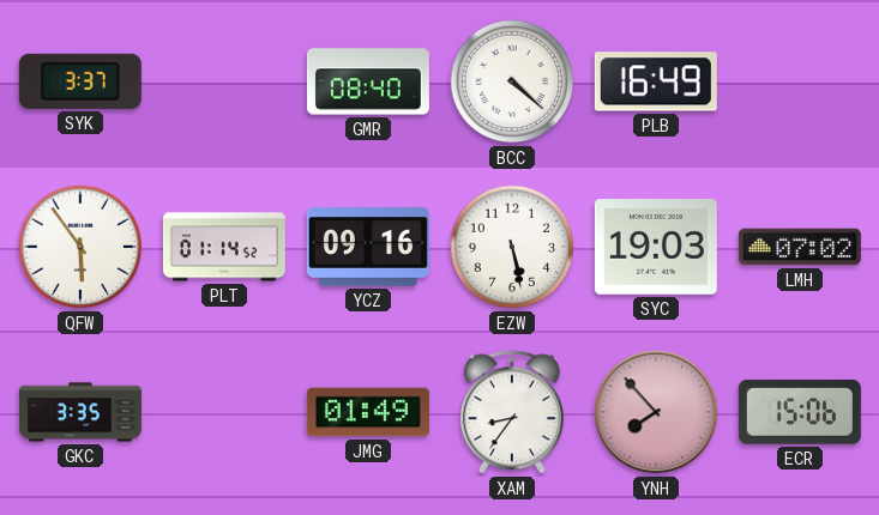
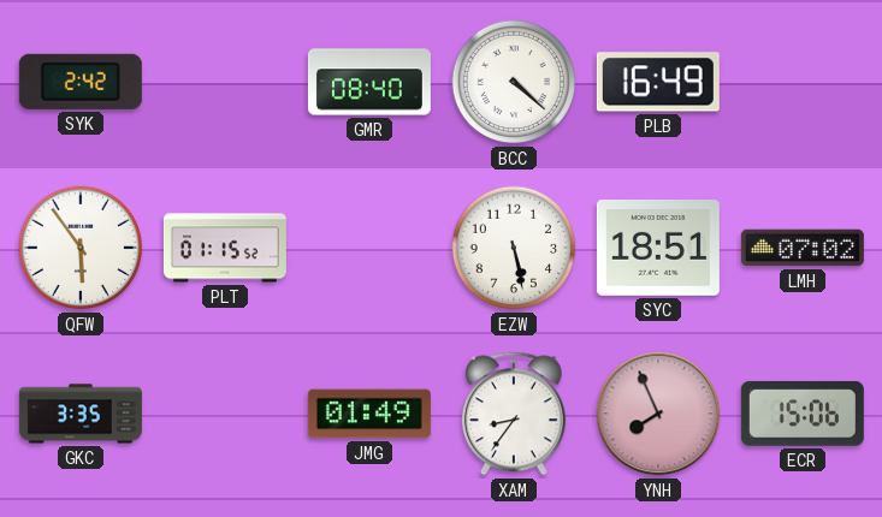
SYK: 3:37 -> 2:42 (81, 82)
PLT: 01:14 -> 01:15 (225, 248)
YCZ: 09:16 -> none (368, 247)
SYC: 19:03 -> 18:51 (658, 249)
YNH: 7:53 -> 7:56 (658, 414)
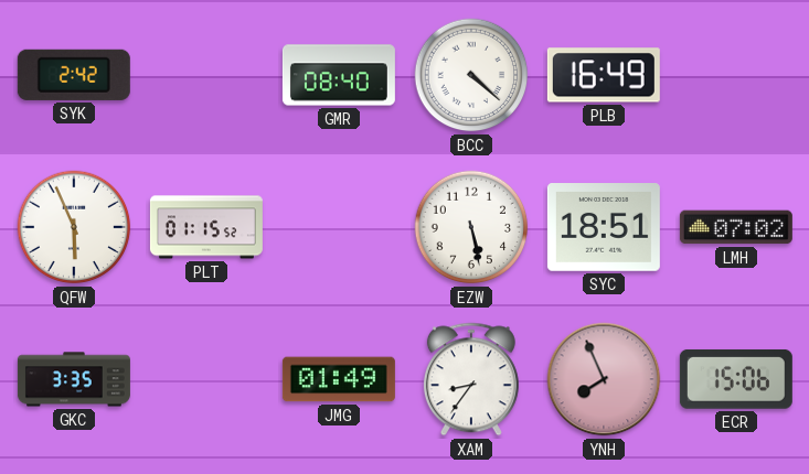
QFW: 5:54 -> 5:56 (74, 227)
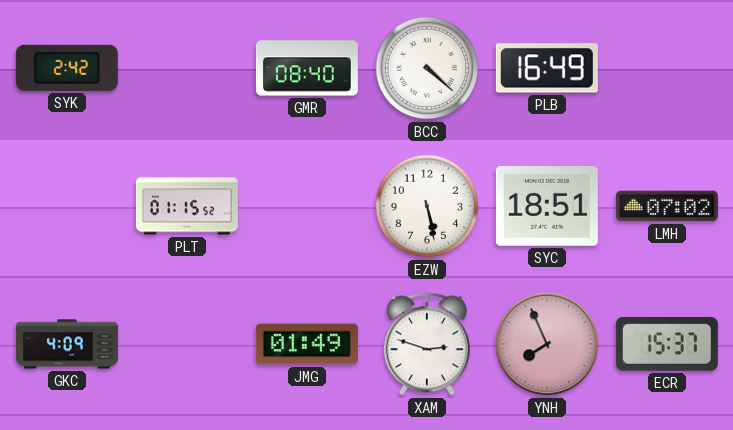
QFW: 5:56 -> none (74, 227)
GKC: 3:35 -> 4:09 (67, 344)
XAM: 8:36 -> 2:48 (427, 344)
ECR: 15:06 -> 15:37 (667, 344)
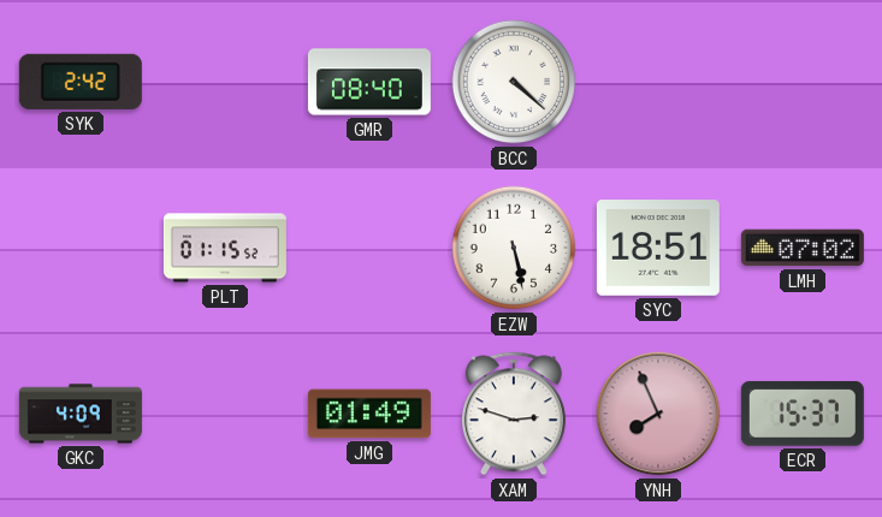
PLB: 16:49 -> none (547, 68)
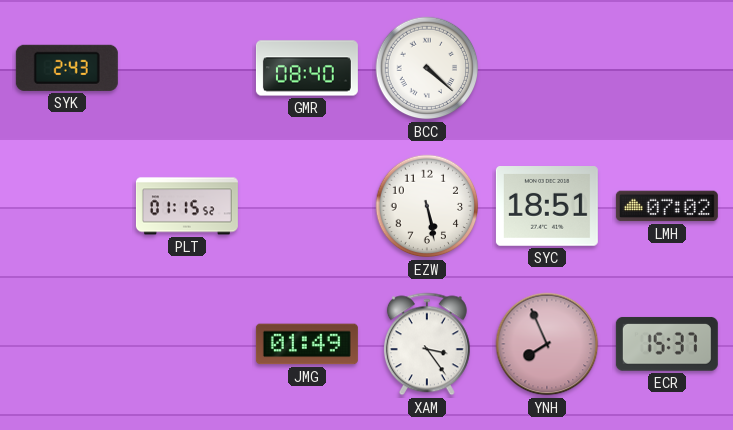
SYK: 2:42 -> 2:43 (67, 68)
GKC: 4:09 -> none (81, 414)
XAM: 2:48 -> 3:24 (427, 344)
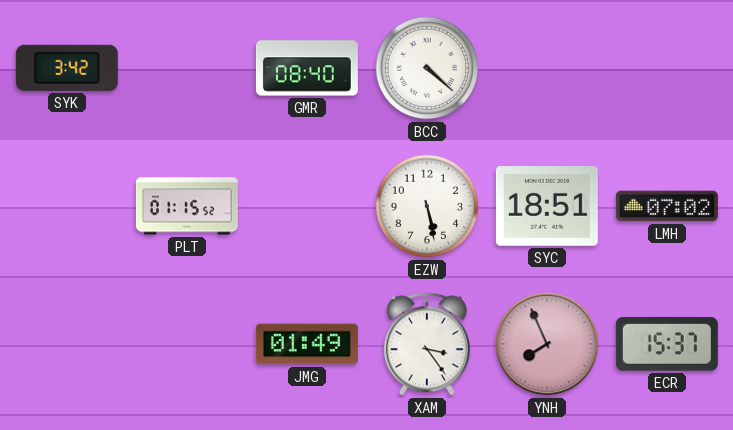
SYK: 2:43 -> 3:42 (67, 68)
